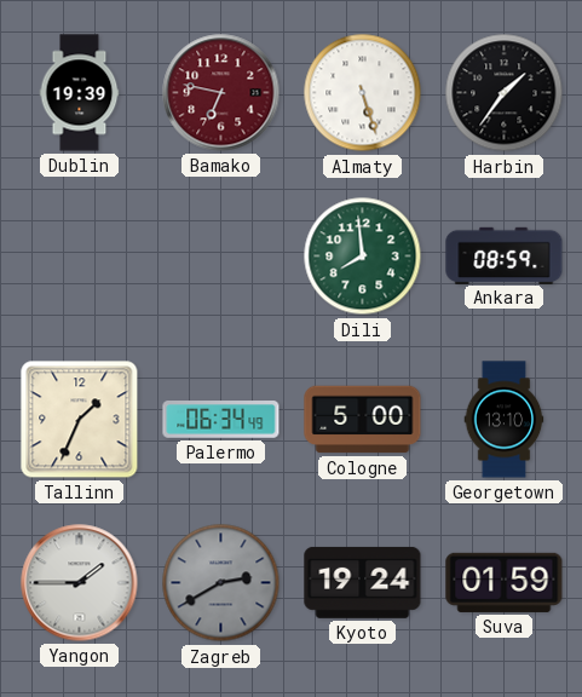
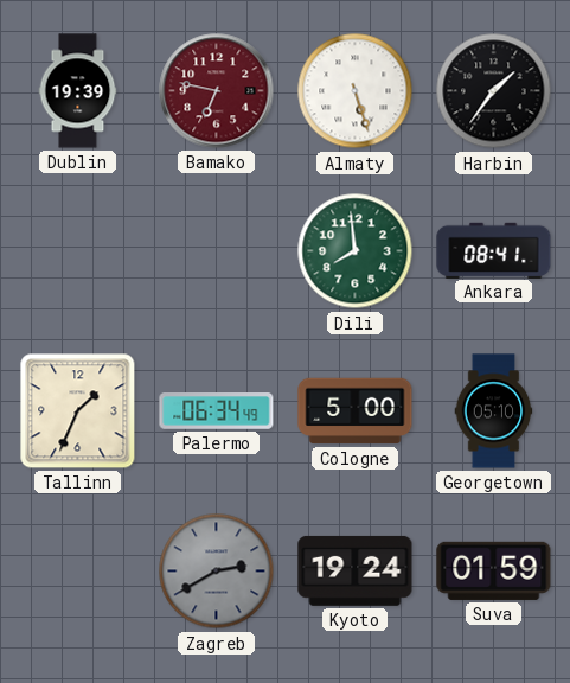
Ankara: 08:59 -> 08:41 (494, 250)
Georgetown: 13:10 -> 05:10 (494, 411)
Yangon: 1:45 -> none (80, 583)
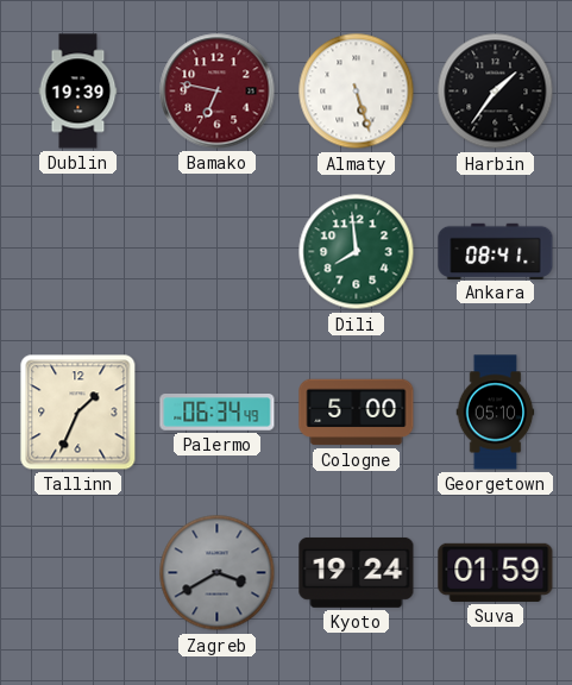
Zagreb: 2:40 -> 3:40 (218, 573)
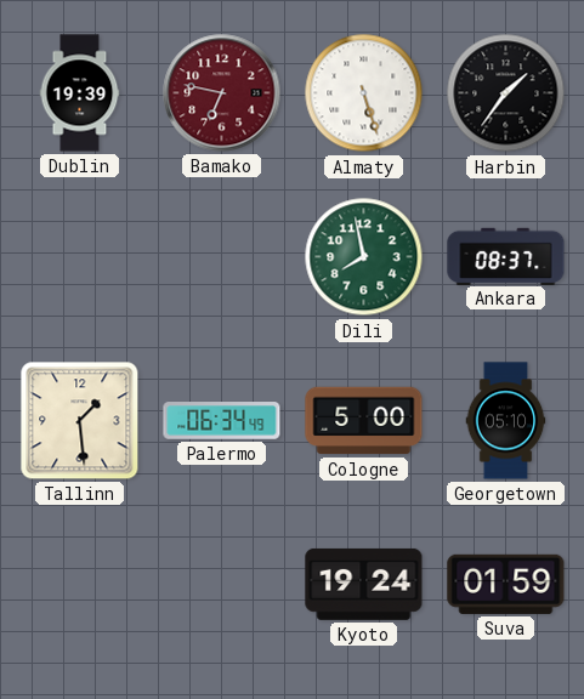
Dili: 7:59 -> 7:58 (364, 257)
Ankara: 08:41 -> 08:37 (506, 256)
Tallinn: 1:34 -> 1:29 (80, 421)
Zagreb: 3:40 -> none (218, 573)
